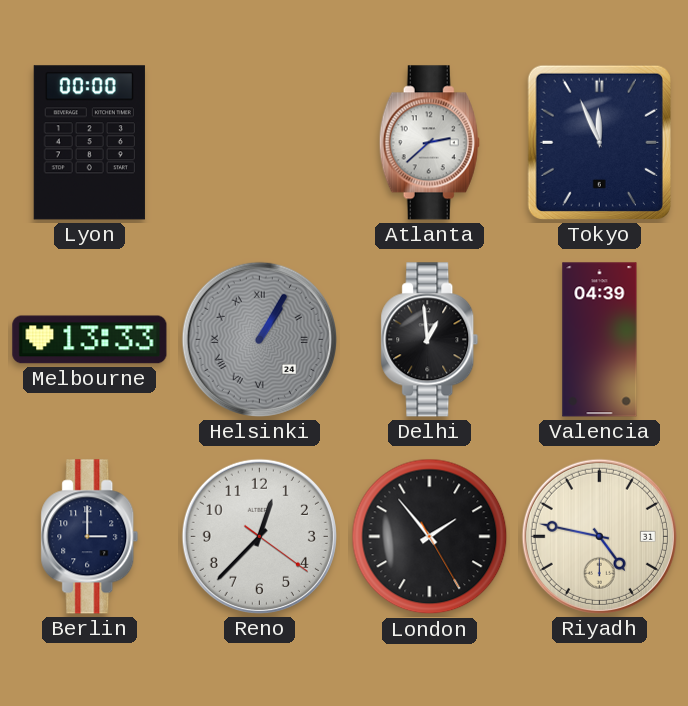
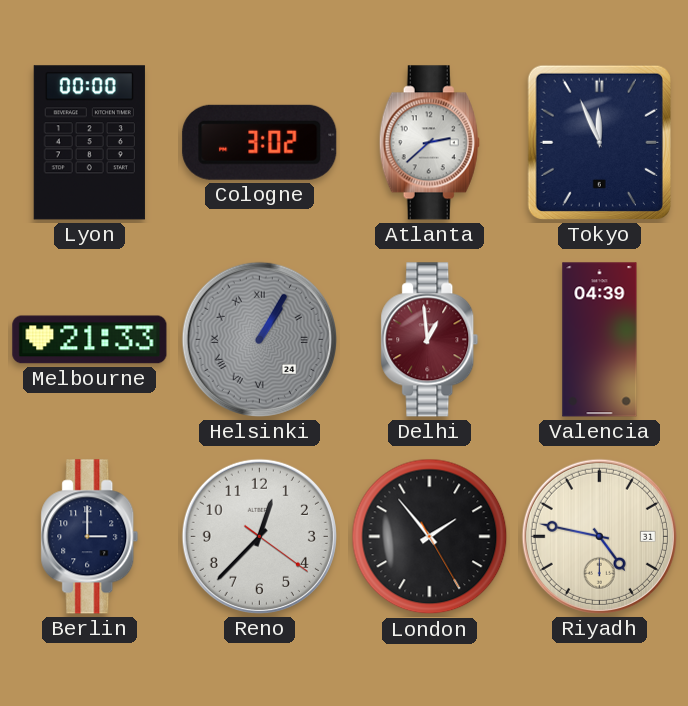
Cologne: none -> 3:02 (260, 142)
Melbourne: 13:33 -> 21:33 (90, 340)
Delhi dial: black -> burgundy (430, 340)
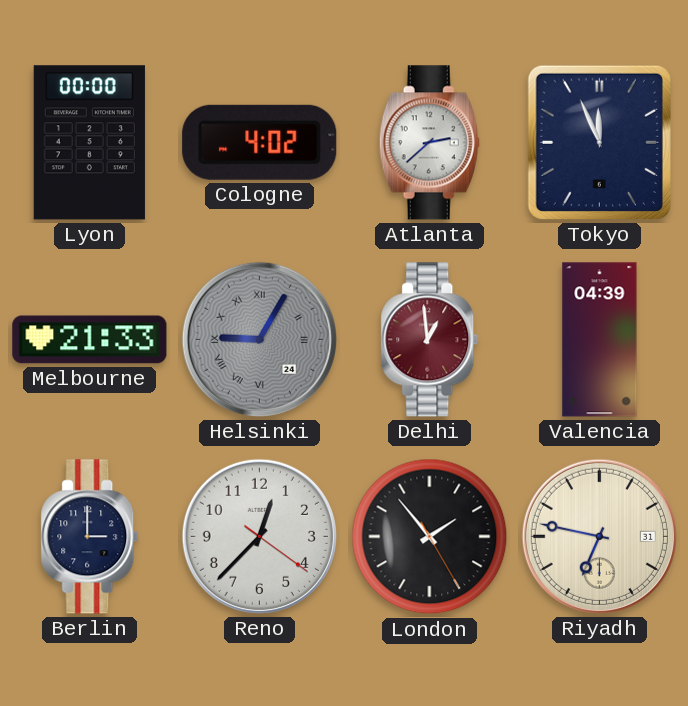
Cologne: 3:02 -> 4:02 (260, 142)
Helsinki: 1:05 -> 9:05 (259, 339)
Riyadh: 4:47 -> 6:47 (599, 536)
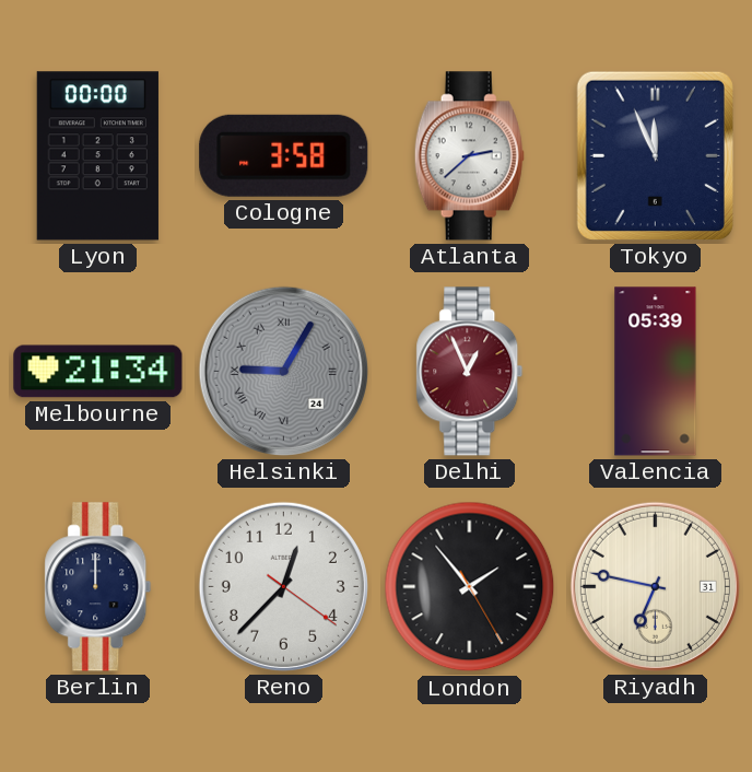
Cologne: 4:02 -> 3:58 (284, 155)
Melbourne: 21:33 -> 21:34 (98, 372)
Delhi: 12:59 -> 12:56 (470, 372)
Valencia: 04:39 -> 05:39 (656, 372)
Berlin: 3:00 -> 12:00 (98, 587)
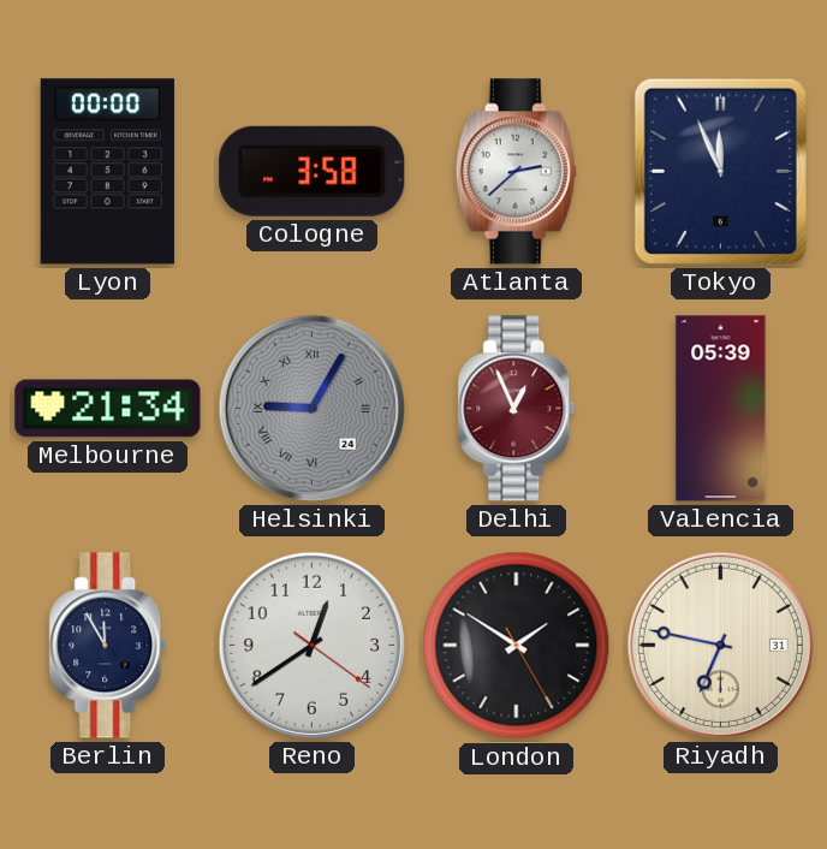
Berlin: 12:00 -> 11:55 (108, 646)
Reno: 12:37 -> 12:39 (311, 645)
London: 1:53 -> 1:50 (517, 646)
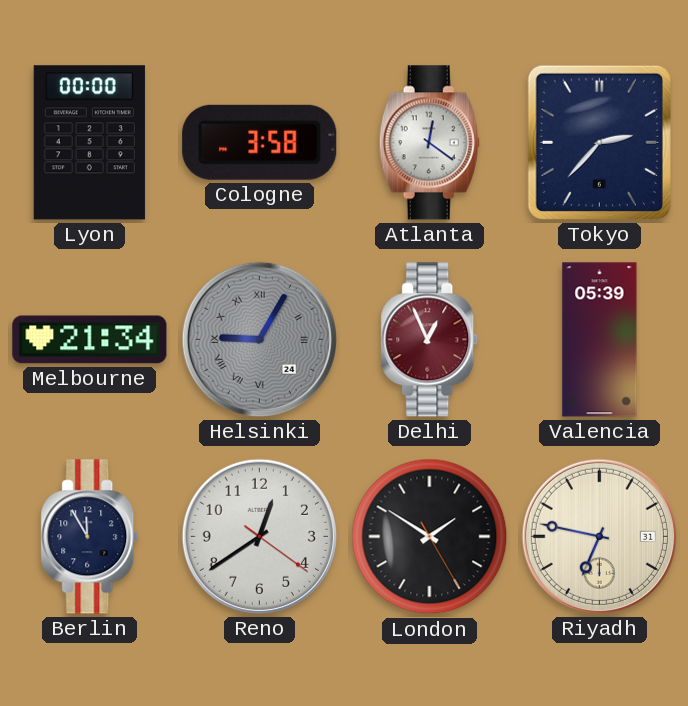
Atlanta: 2:38 -> 12:21 (429, 143)
Tokyo: 11:56 -> 2:37 (599, 142)
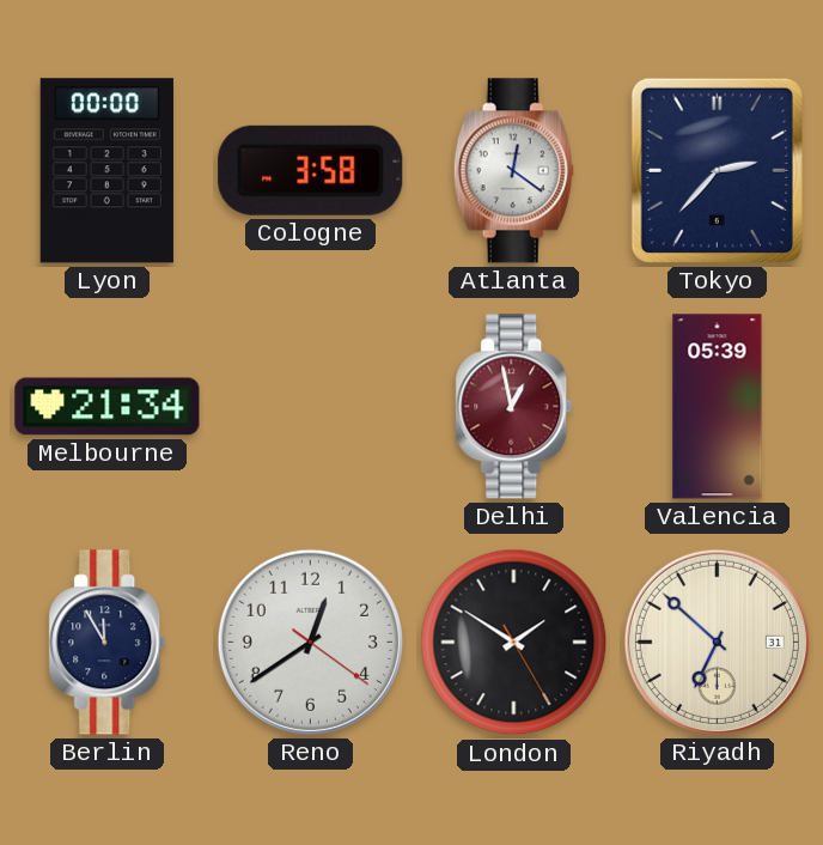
Helsinki: 9:05 -> none (259, 339)
Delhi: 12:56 -> 12:58 (514, 407)
Riyadh: 6:47 -> 6:52 (717, 642)
